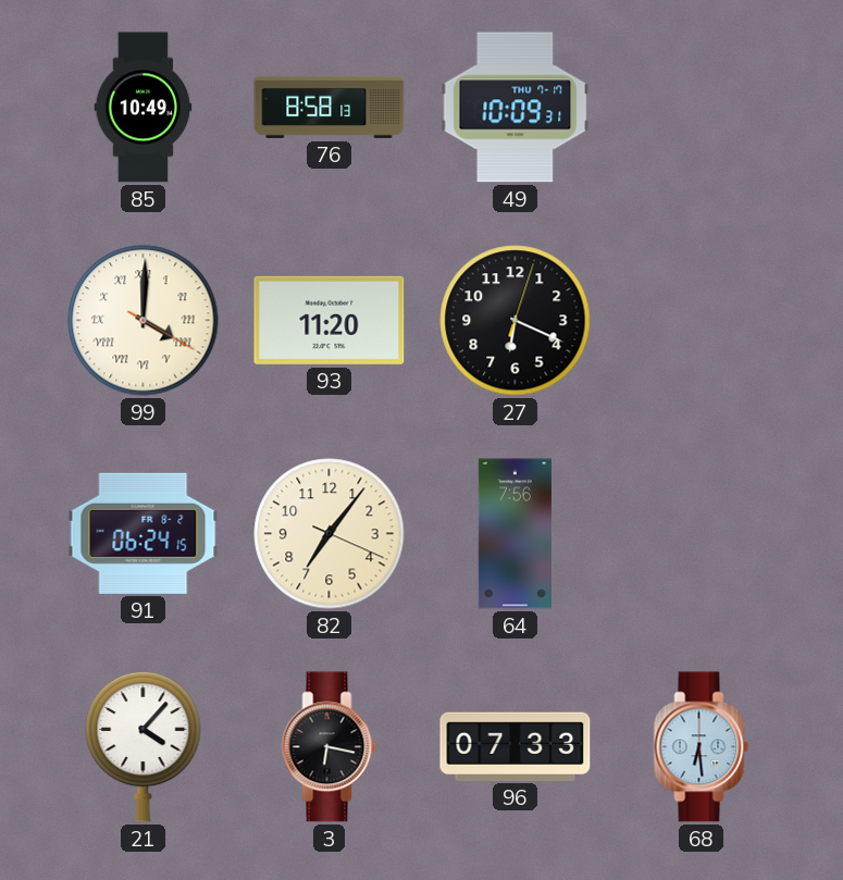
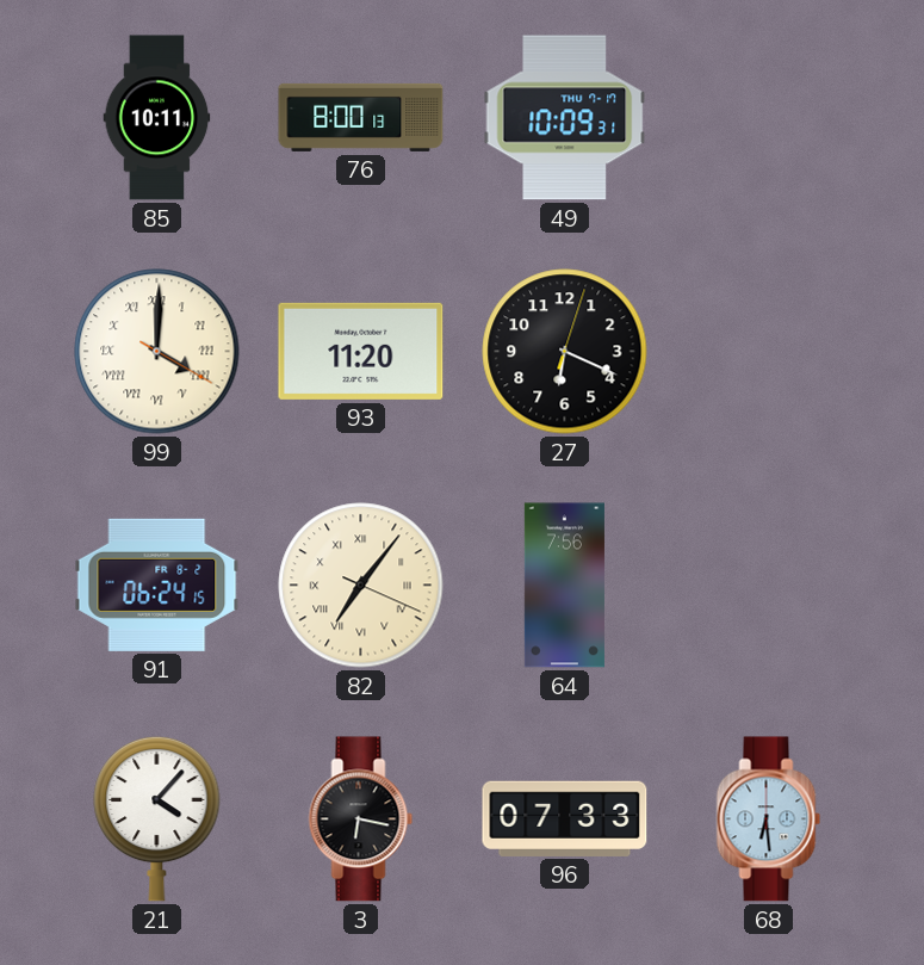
85: 10:49 -> 10:11 (157, 118)
76: 8:58 -> 8:00 (361, 117)
82 numerals: Arabic -> Roman (361, 586)
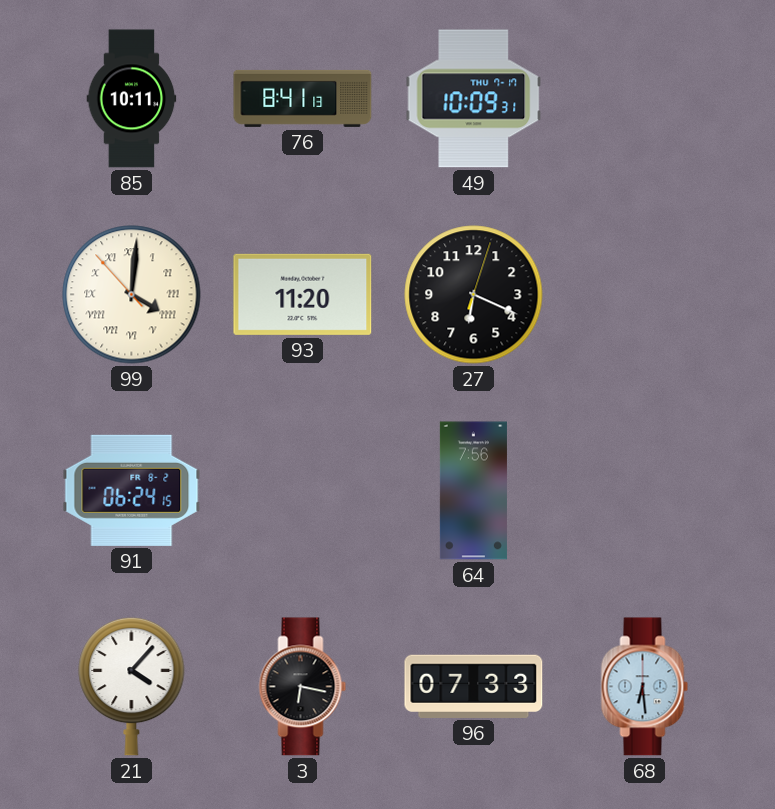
76: 8:00 -> 8:41 (303, 98)
99: 4:00:20 -> 4:00:53 (132, 295)
82: 7:06 -> none (361, 586)
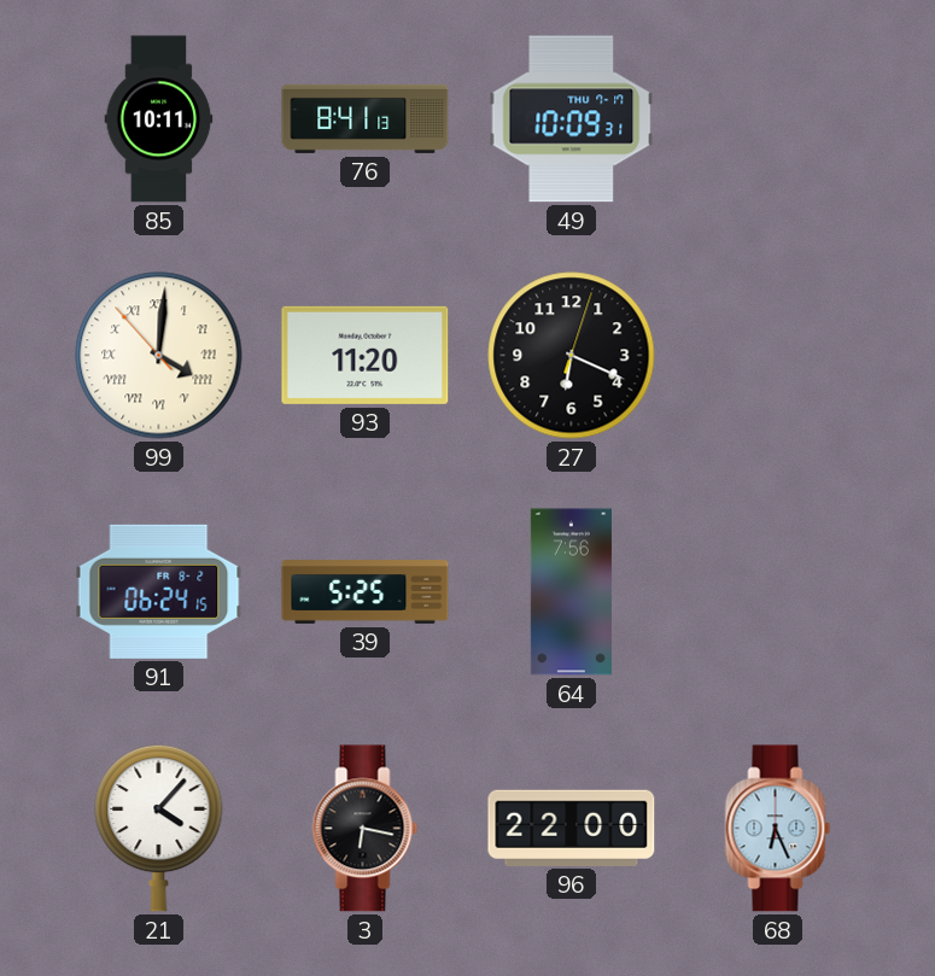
39: none -> 5:25 (366, 592)
96: 07:33 -> 22:00 (572, 828)
68: 6:29 -> 6:26 (778, 829)
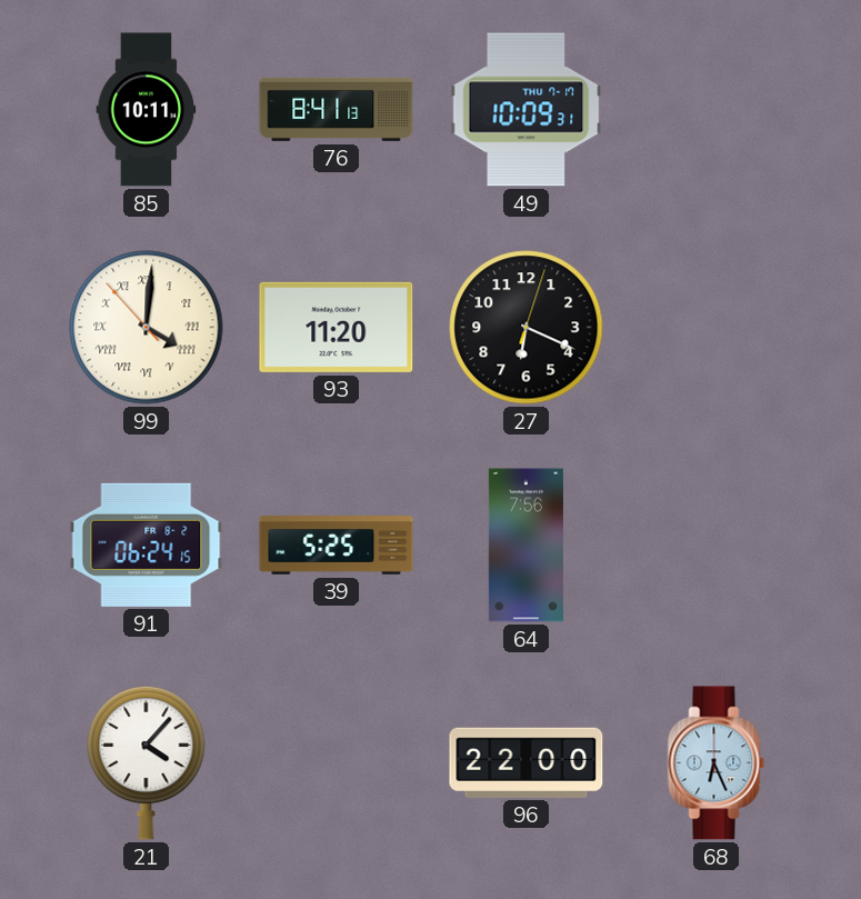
3: 6:17 -> none (366, 829)
